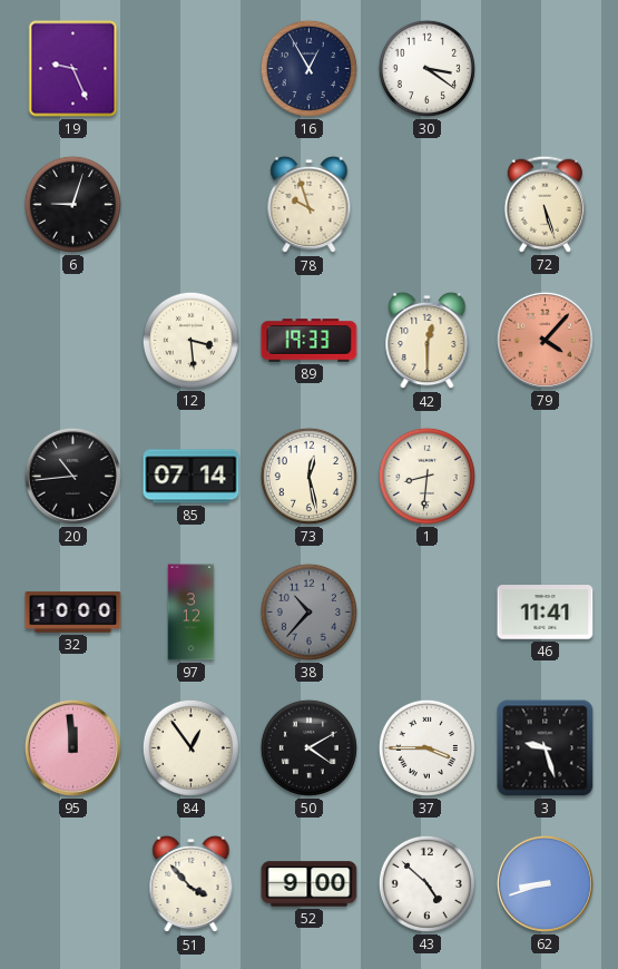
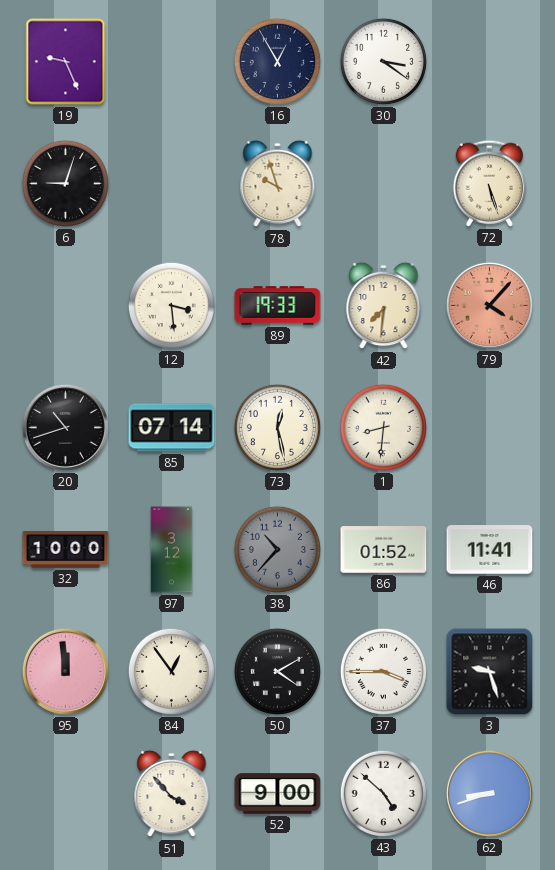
42: 12:30 -> 7:31 (384, 306)
20: 10:44 -> 10:42 (65, 427)
86: none -> 01:52 (384, 550)
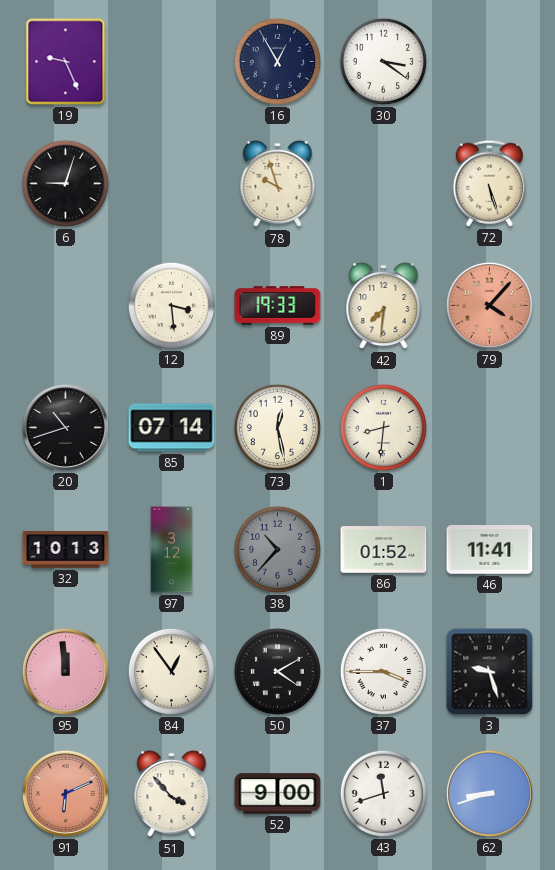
32: 10:00 -> 10:13 (66, 550)
91: none -> 6:11 (65, 793)
43: 4:52 -> 11:42 (383, 793)
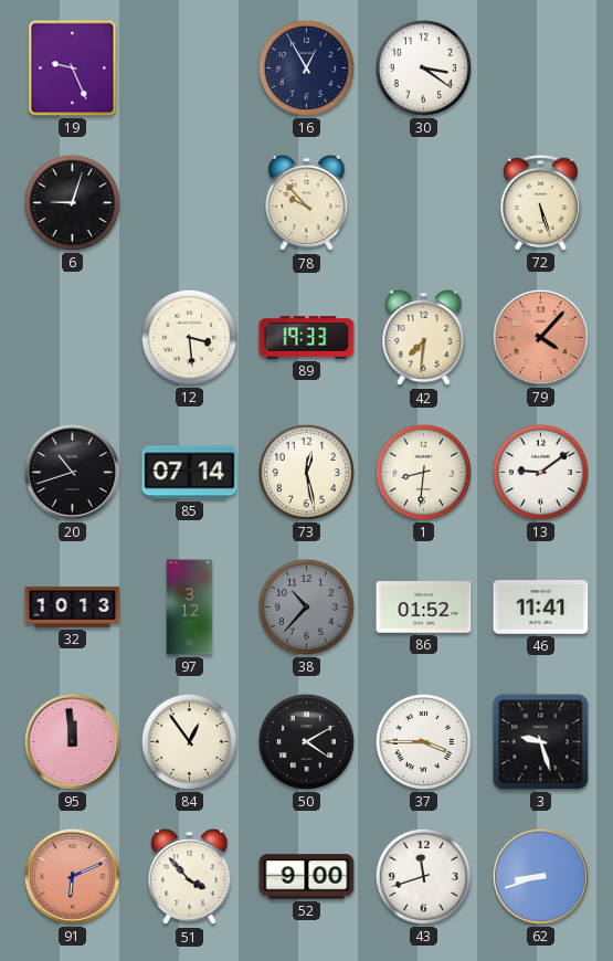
78: 9:57 -> 9:53 (307, 203)
13: none -> 9:09 (540, 472)
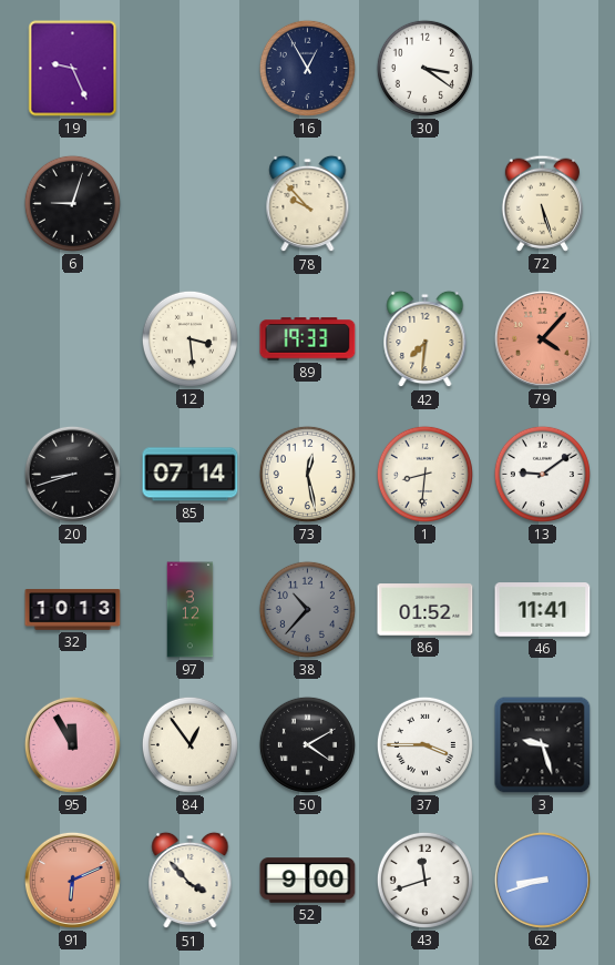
20: 10:42 -> 8:42 (72, 474)
95: 11:59 -> 11:55 (72, 744)
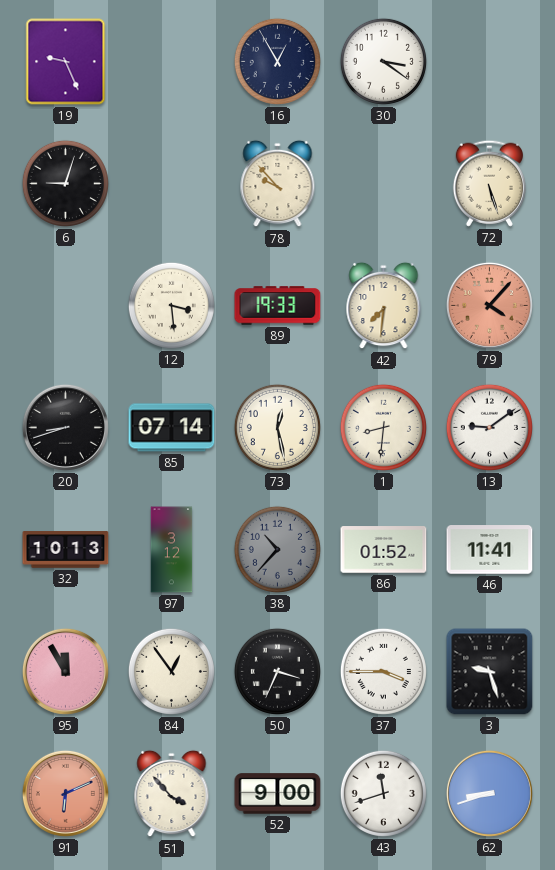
50: 4:10 -> 3:34 (277, 671)
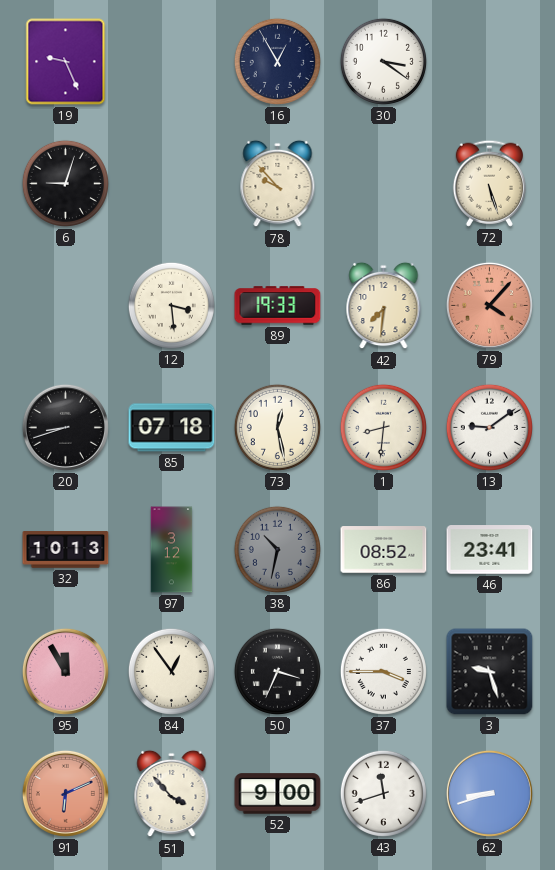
85: 07:14 -> 07:18 (172, 428)
38: 10:37 -> 10:32 (277, 549)
86: 01:52 -> 08:52 (384, 550)
46: 11:41 -> 23:41 (490, 550)
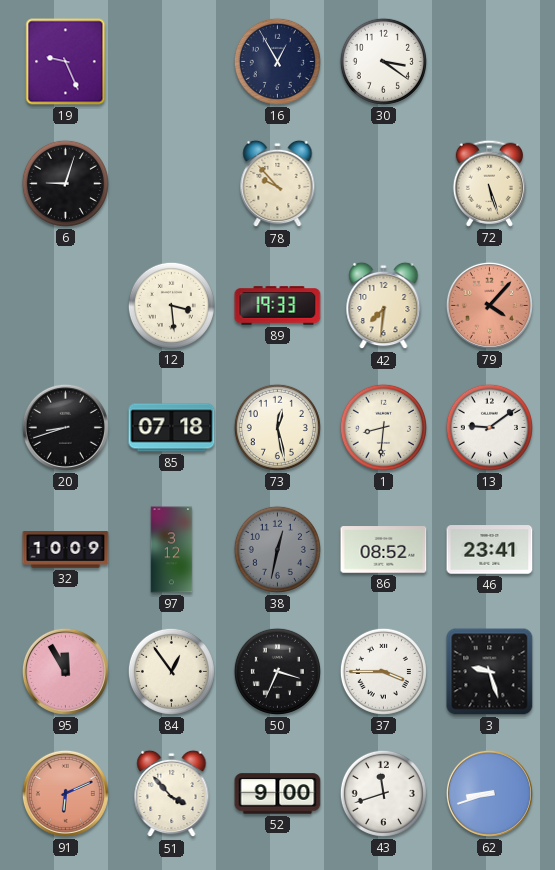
32: 10:13 -> 10:09 (66, 550)
38: 10:32 -> 12:32 (277, 549)
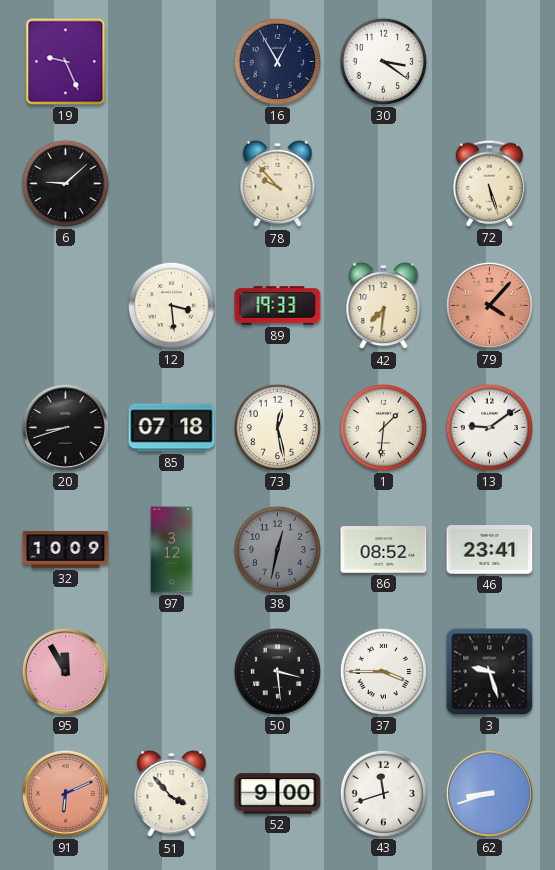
6: 9:03 -> 9:08 (65, 183)
1: 8:31 -> 1:31 (383, 427)
84: 12:54 -> none (171, 671)
50: 3:34 -> 3:29 (277, 671)
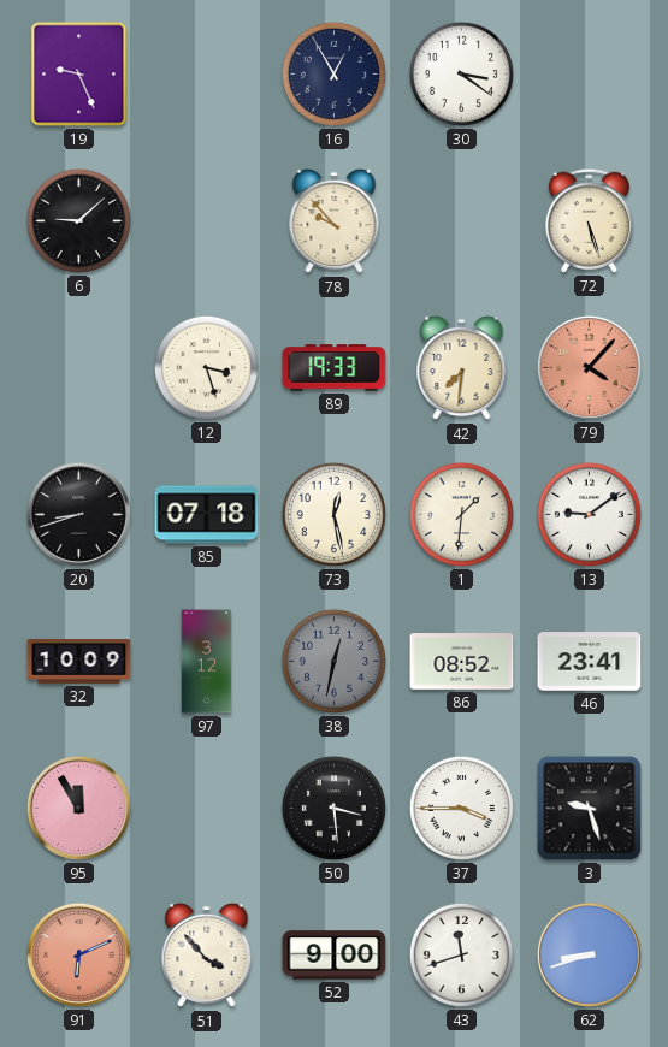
12: 3:29 -> 3:27 (206, 367)
